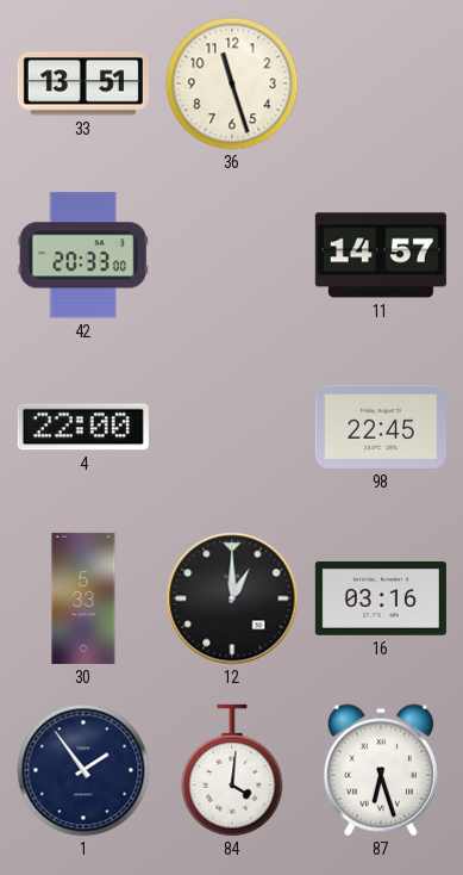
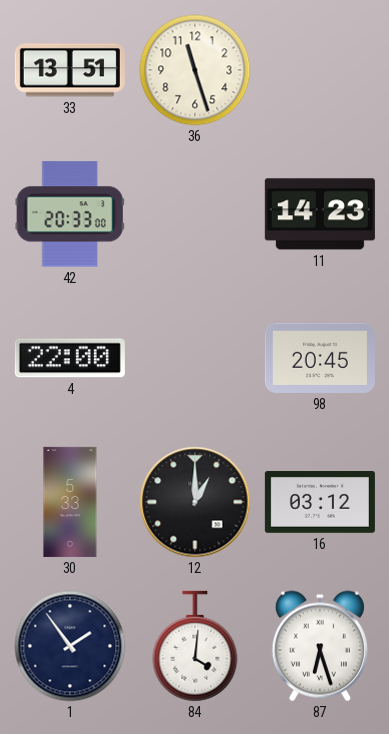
11: 14:57 -> 14:23 (320, 214)
98: 22:45 -> 20:45 (320, 358)
16: 03:16 -> 03:12 (320, 503)
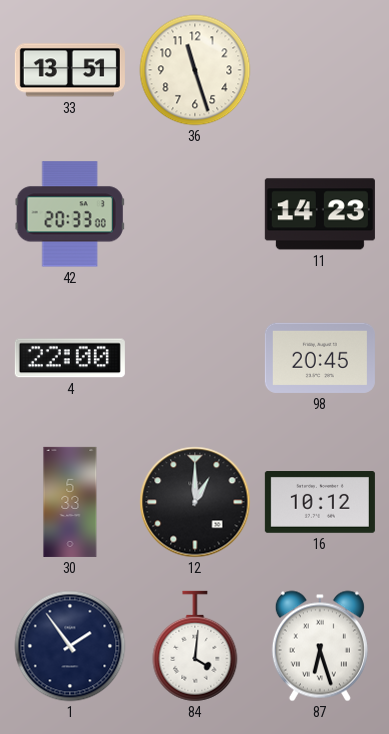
16: 03:12 -> 10:12 (320, 503)
